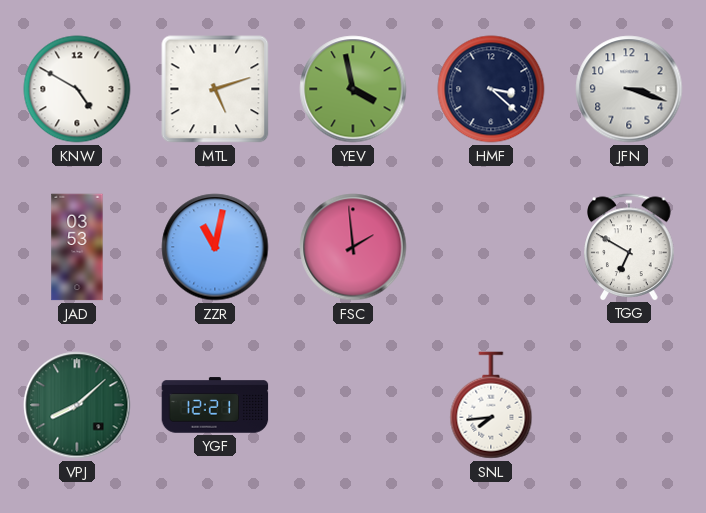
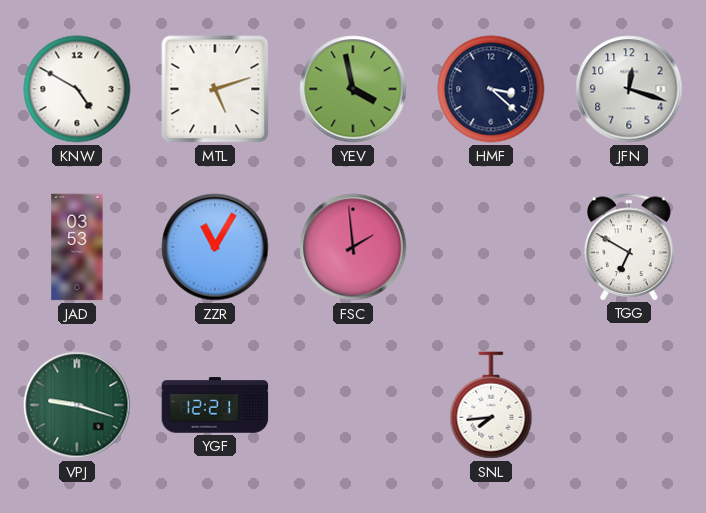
JFN: 3:18 -> 12:18 (629, 89)
ZZR: 11:02 -> 11:05 (215, 247)
VPJ: 8:08 -> 9:18 (77, 405)
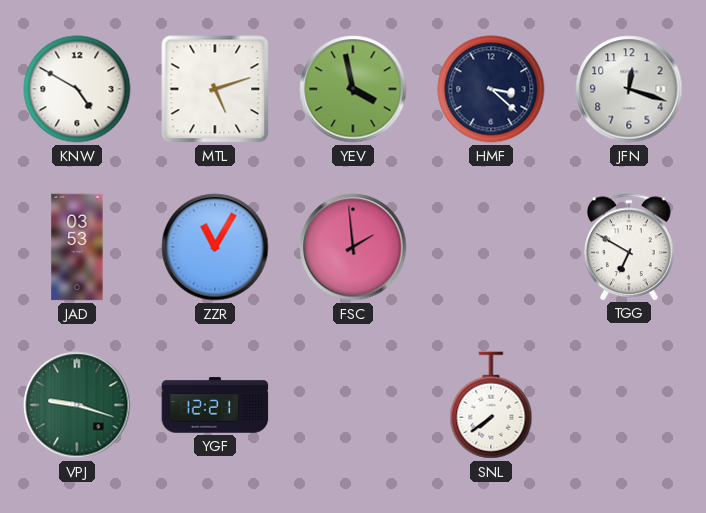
SNL: 7:44 -> 7:39 (491, 405)
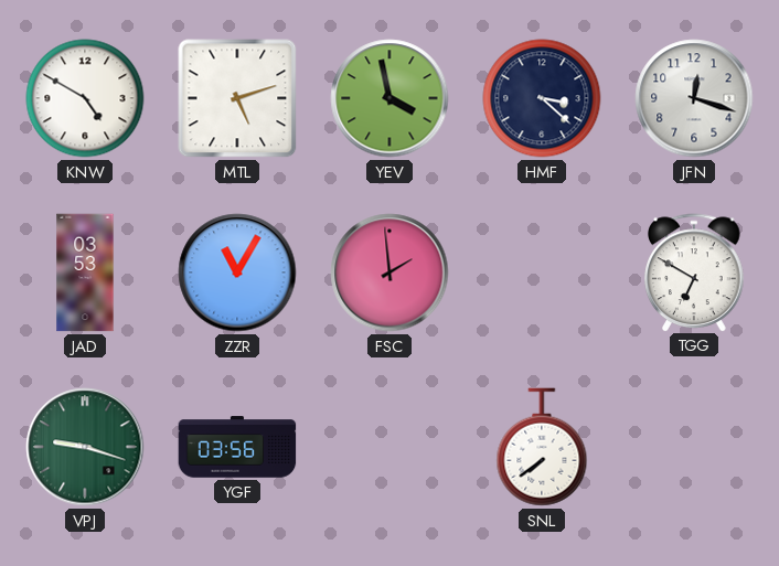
YGF: 12:21 -> 03:56 (237, 447)
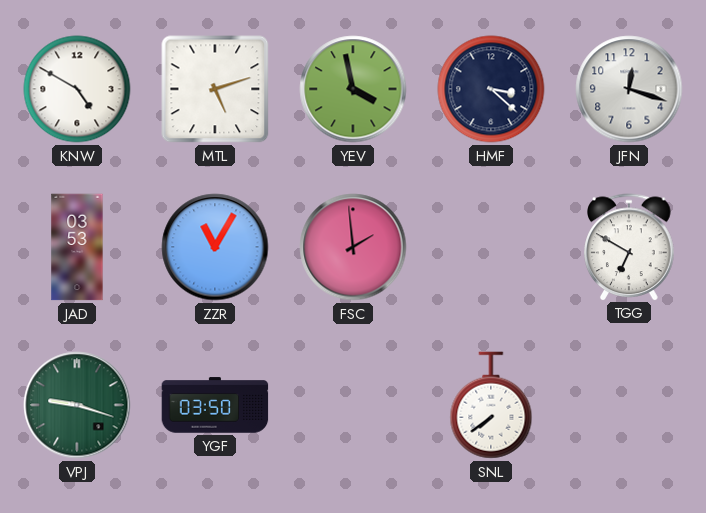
YGF: 03:56 -> 03:50 (215, 405)
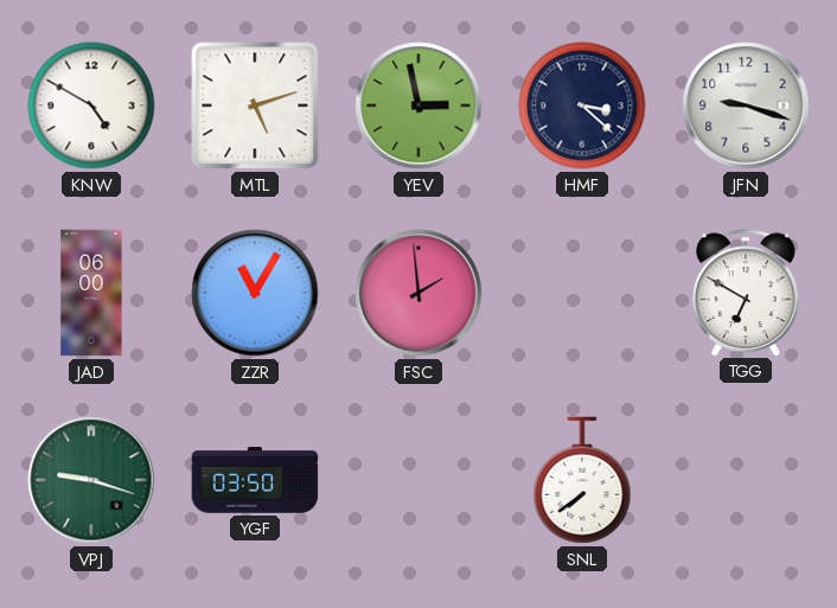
YEV: 3:58 -> 2:58 (418, 105)
JFN: 12:18 -> 9:18 (746, 105)
JAD: 03:53 -> 06:00 (91, 293)
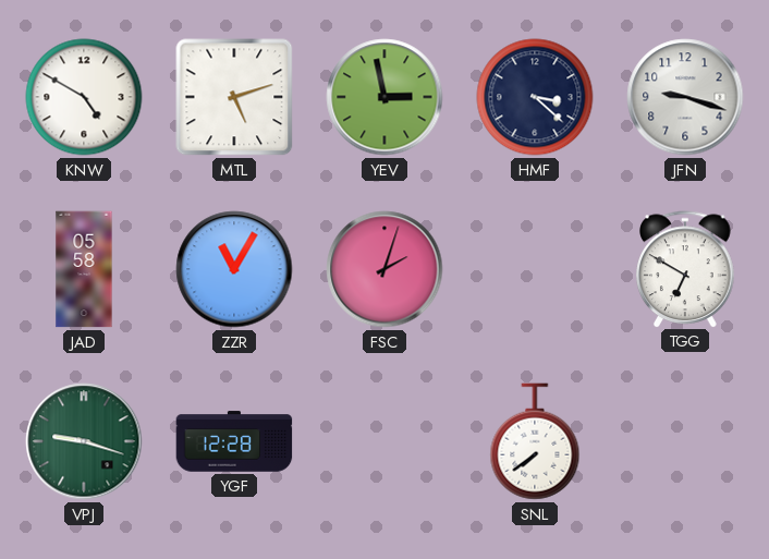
JAD: 06:00 -> 05:58 (84, 269)
FSC: 1:59 -> 2:03 (384, 269)
YGF: 03:50 -> 12:28 (234, 441)
